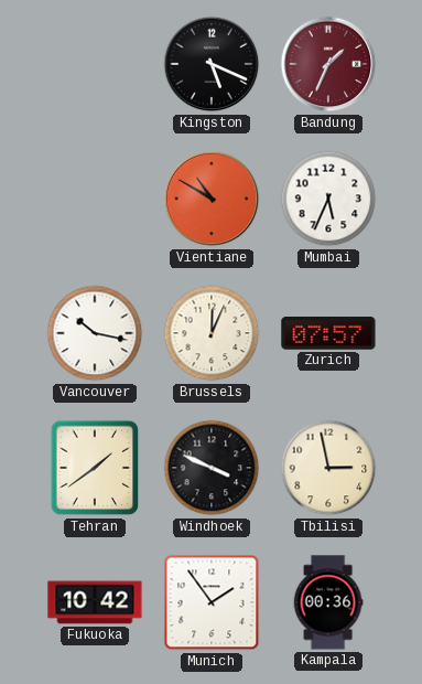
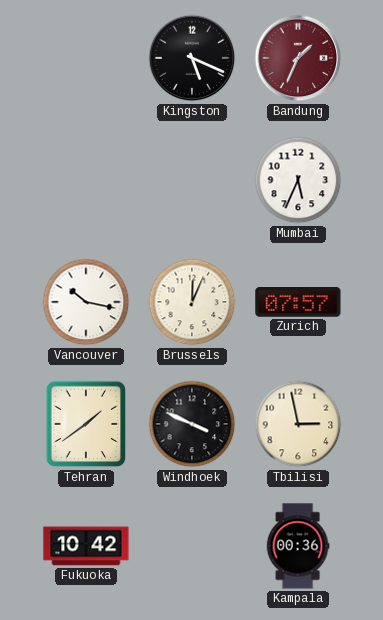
Vientiane: 10:50 -> none (212, 199)
Munich: 1:54 -> none (212, 602)
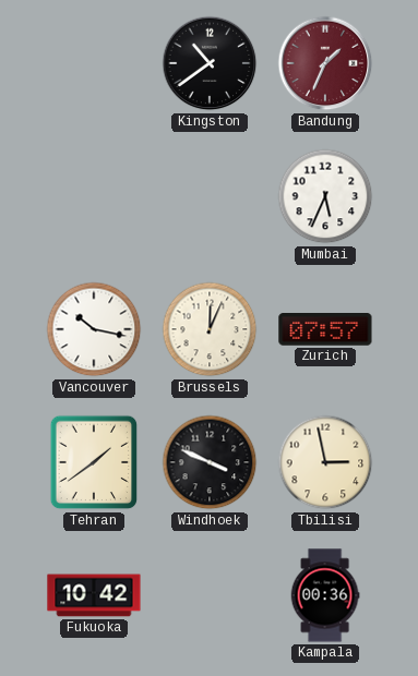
Kingston: 5:19 -> 10:39 (210, 63)
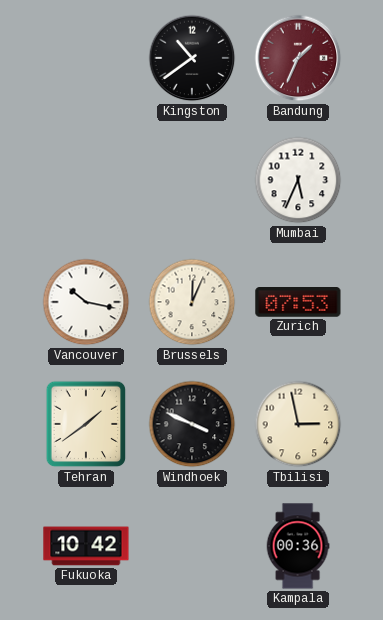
Zurich: 07:57 -> 07:53 (298, 302)
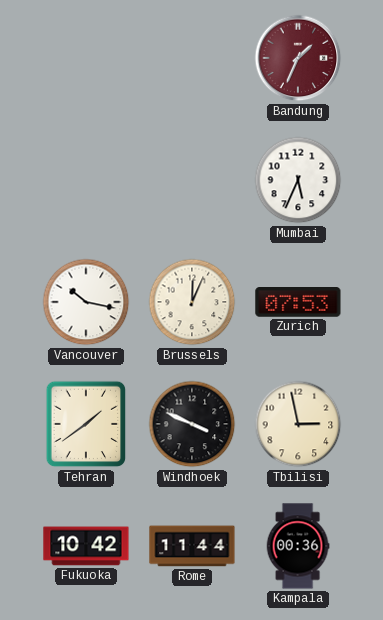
Kingston: 10:39 -> none (192, 58)
Rome: none -> 11:44 (192, 546)
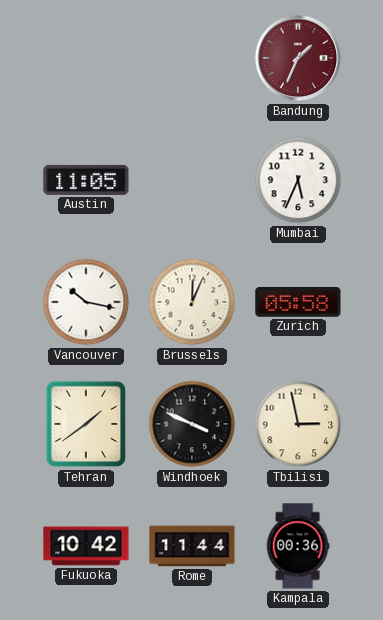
Austin: none -> 11:05 (86, 180)
Zurich: 07:53 -> 05:58 (298, 302)
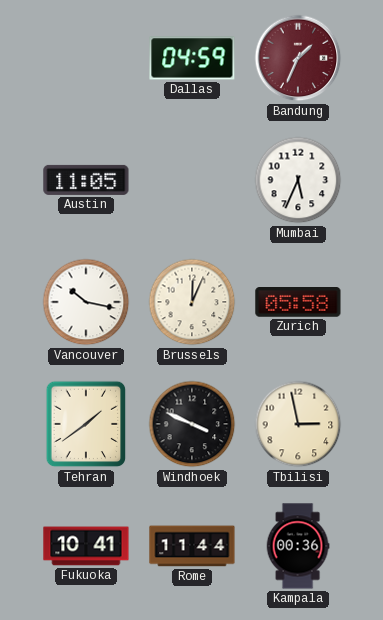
Dallas: none -> 04:59 (192, 58)
Fukuoka: 10:42 -> 10:41 (86, 546)
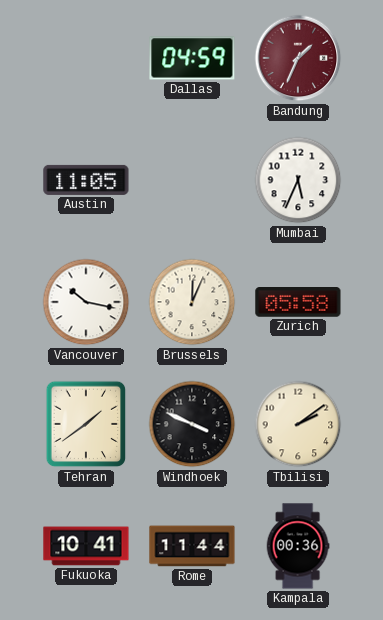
Tbilisi: 2:58 -> 2:09 (298, 424)
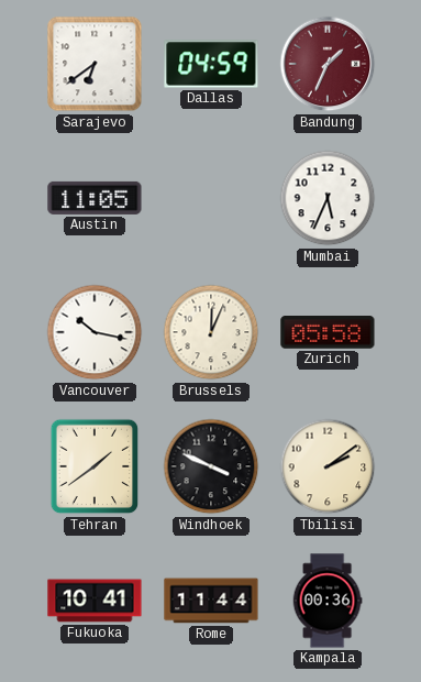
Sarajevo: none -> 6:39 (95, 64)
